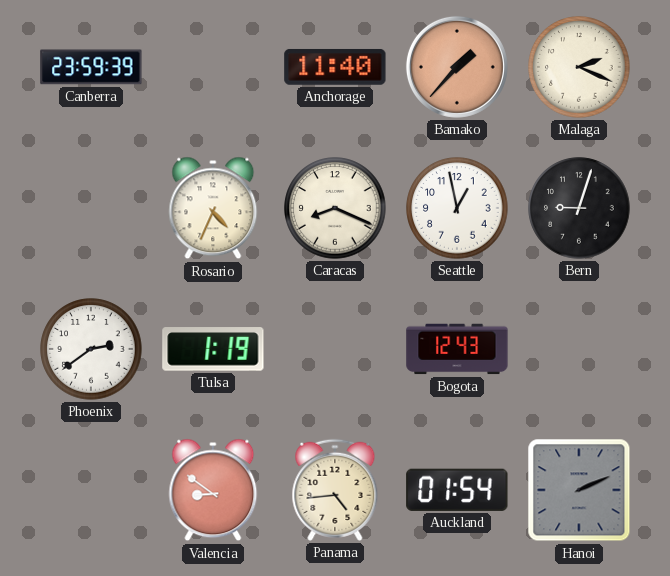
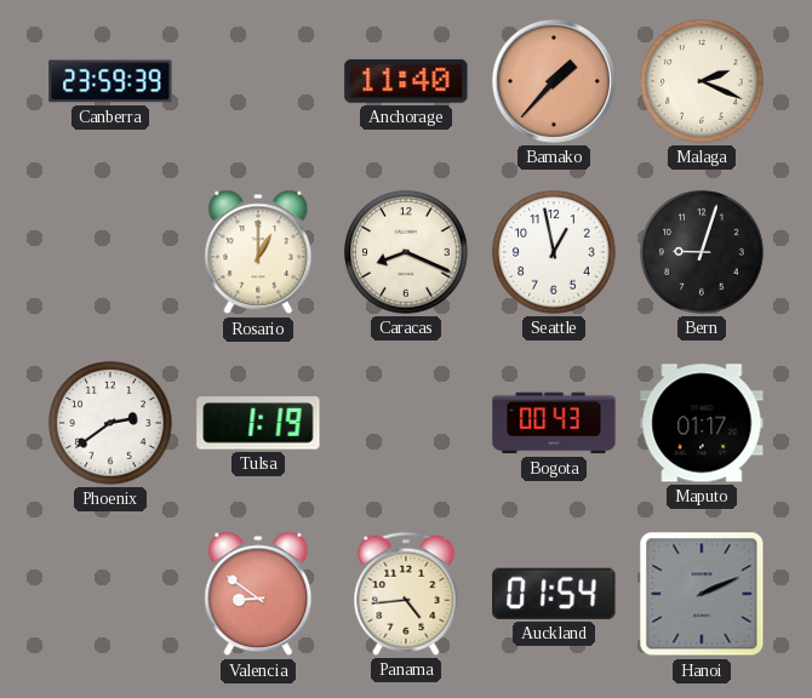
Rosario: 4:34 -> 1:00 (258, 252)
Bogota: 12:43 -> 00:43 (554, 423)
Maputo: none -> 01:17 (702, 423)
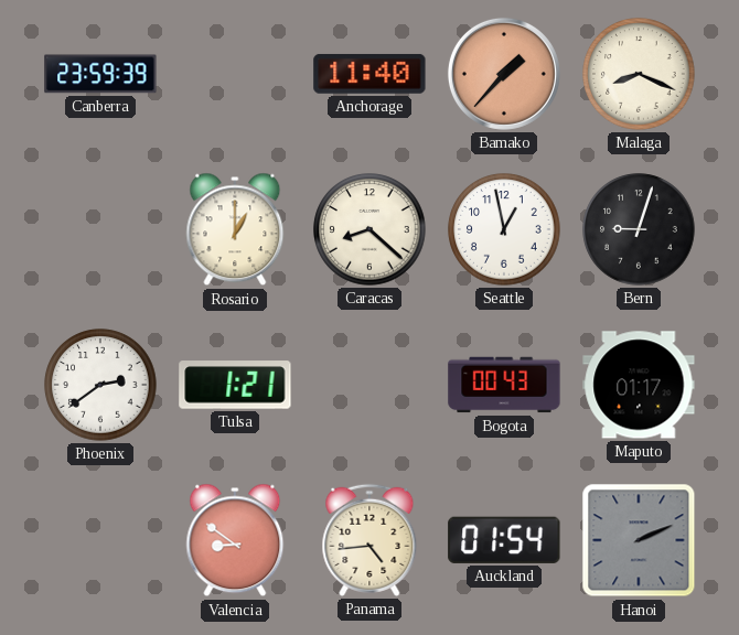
Malaga: 2:19 -> 8:19 (639, 74)
Caracas: 8:19 -> 8:22 (369, 229)
Tulsa: 1:19 -> 1:21 (235, 385)
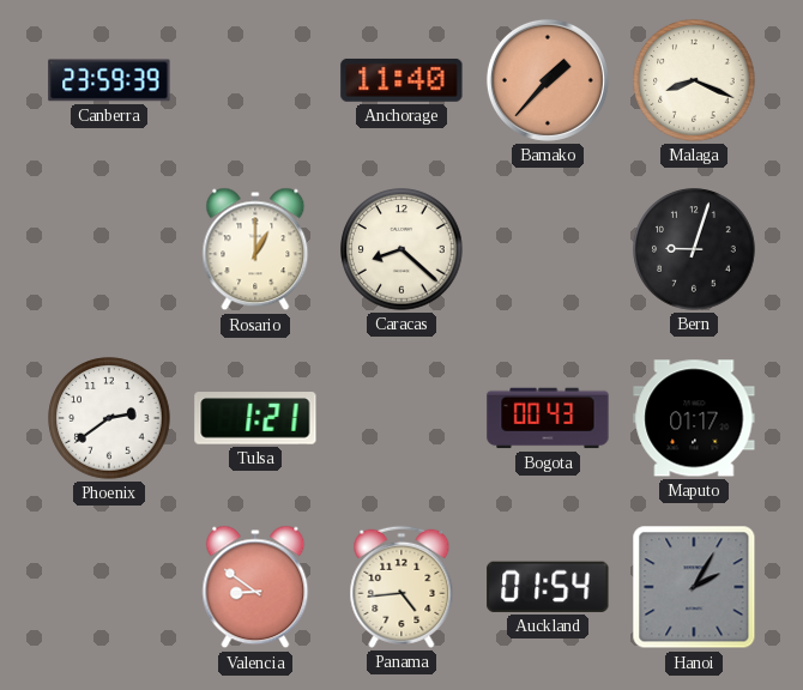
Seattle: 12:58 -> none (504, 229)
Hanoi: 2:11 -> 2:05 (694, 587)
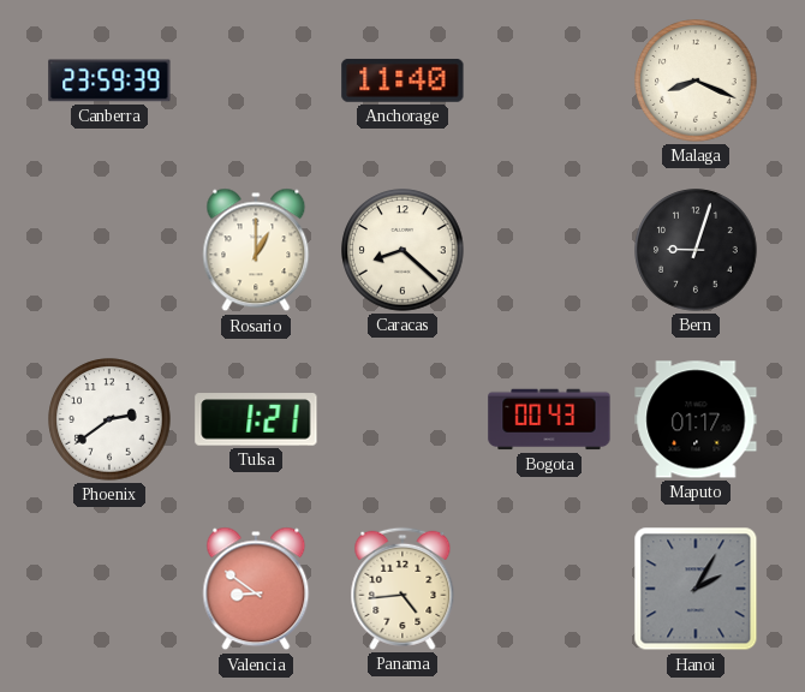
Bamako: 1:37 -> none (548, 80)
Auckland: 01:54 -> none (548, 587)
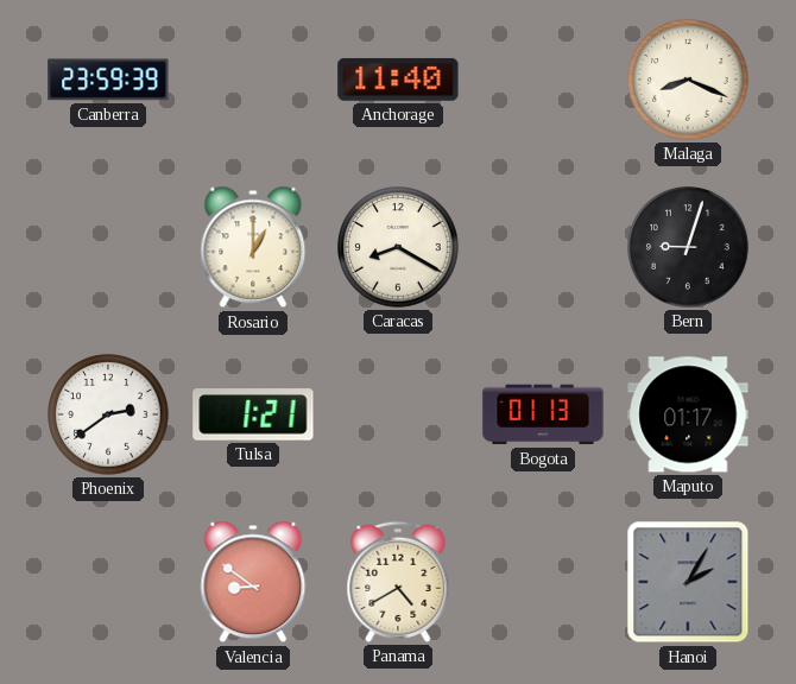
Caracas: 8:22 -> 8:20 (398, 247)
Bogota: 00:43 -> 01:13 (543, 414)
Panama: 4:44 -> 4:40 (398, 582)
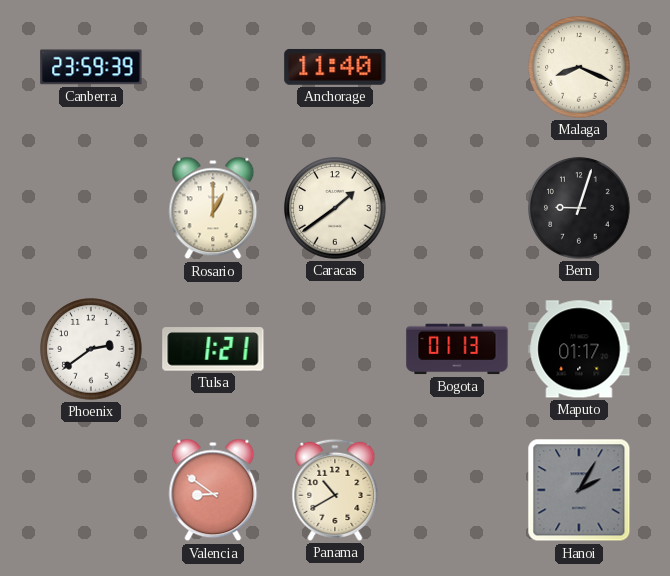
Caracas: 8:20 -> 1:39 (335, 208)
Panama: 4:40 -> 10:40 (335, 490)
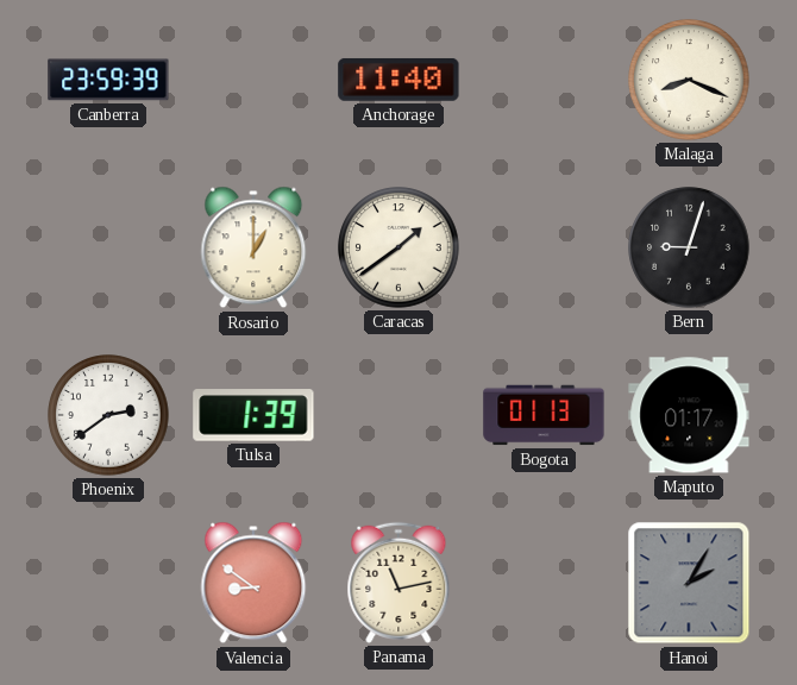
Tulsa: 1:21 -> 1:39 (253, 415)
Panama: 10:40 -> 11:13 (398, 583)
